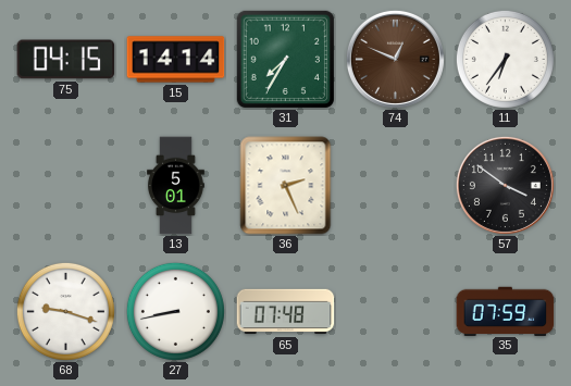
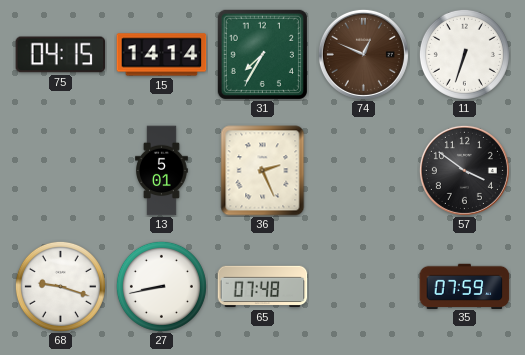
11: 6:36 -> 6:33 (464, 54)
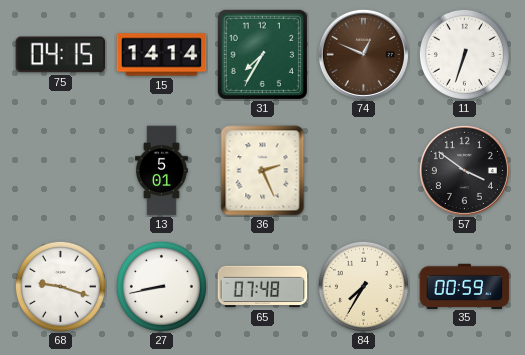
84: none -> 7:35 (363, 286)
35: 07:59 -> 00:59 (465, 286)
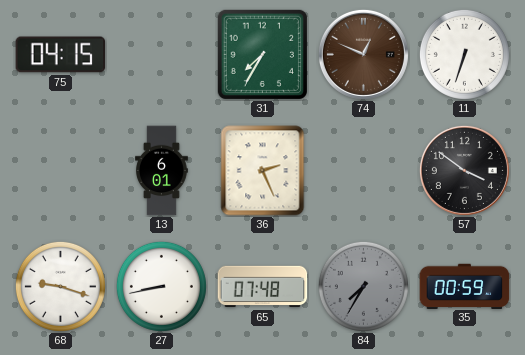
15: 14:14 -> none (162, 55)
13: 5:01 -> 6:01 (162, 171)
84 dial: cream -> grey (363, 286)
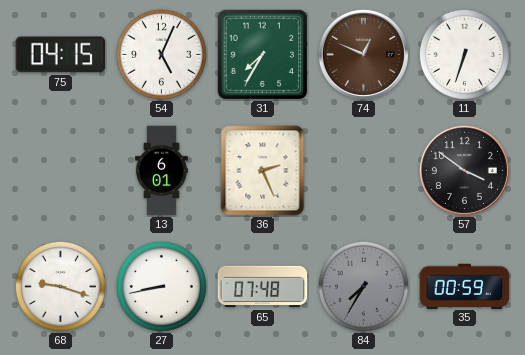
54: none -> 5:04 (161, 54)
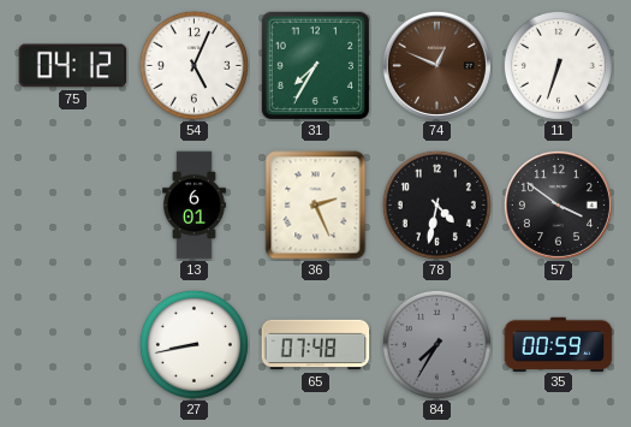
75: 04:15 -> 04:12 (73, 66)
78: none -> 4:32 (436, 204)
68: 9:18 -> none (60, 286)
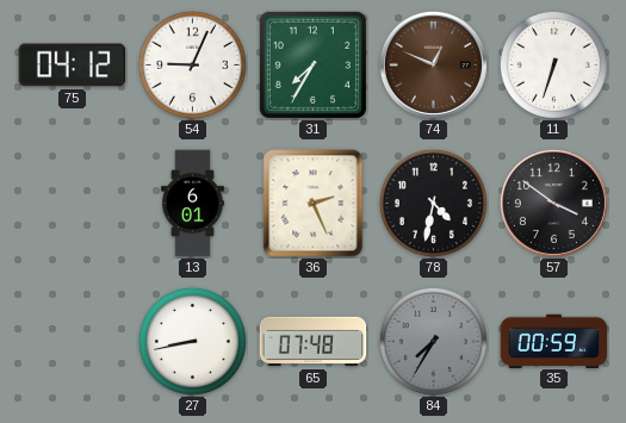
54: 5:04 -> 9:04 (192, 64)
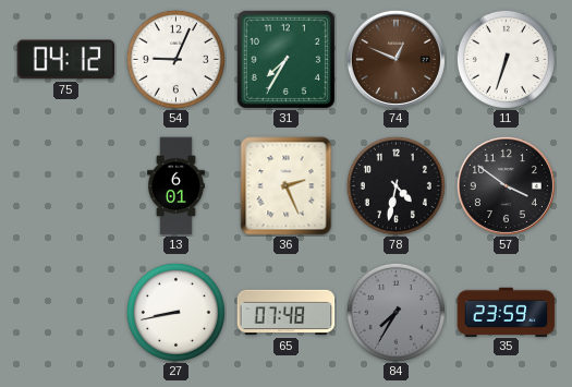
35: 00:59 -> 23:59 (507, 312)
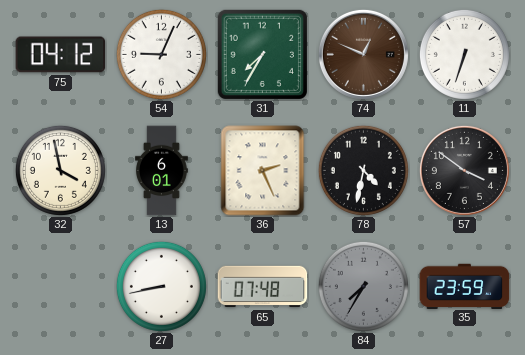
32: none -> 3:58 (60, 170)
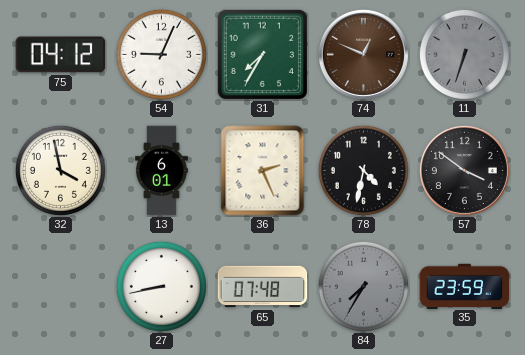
11 dial: white -> grey (464, 54)
